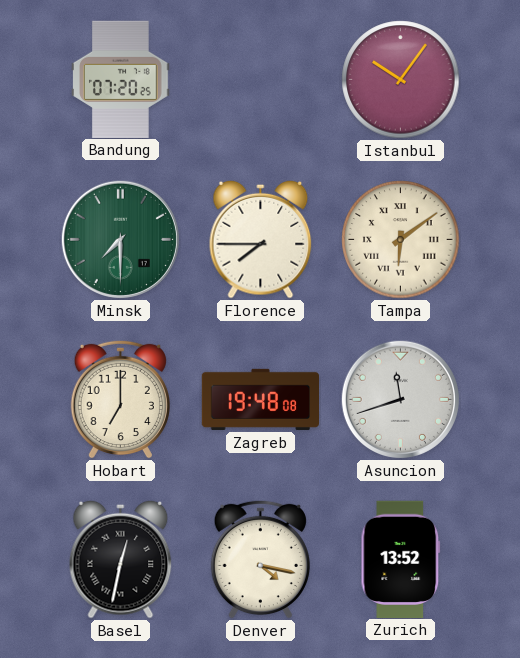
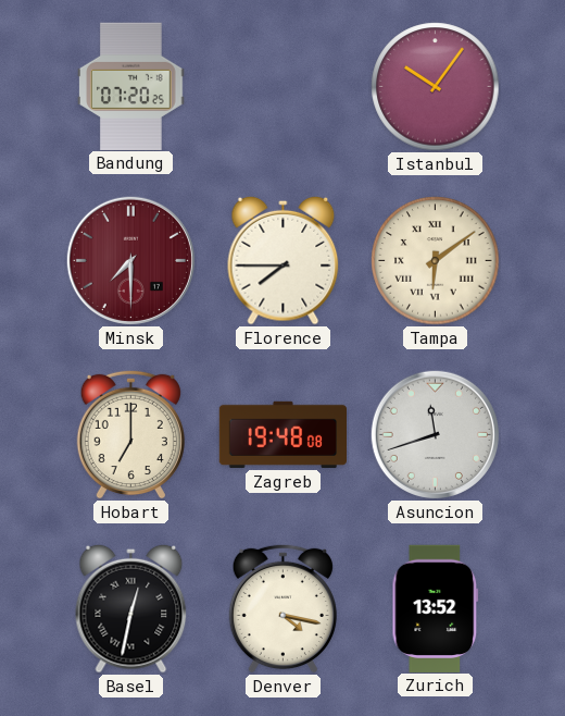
Minsk dial: green -> burgundy (130, 260)
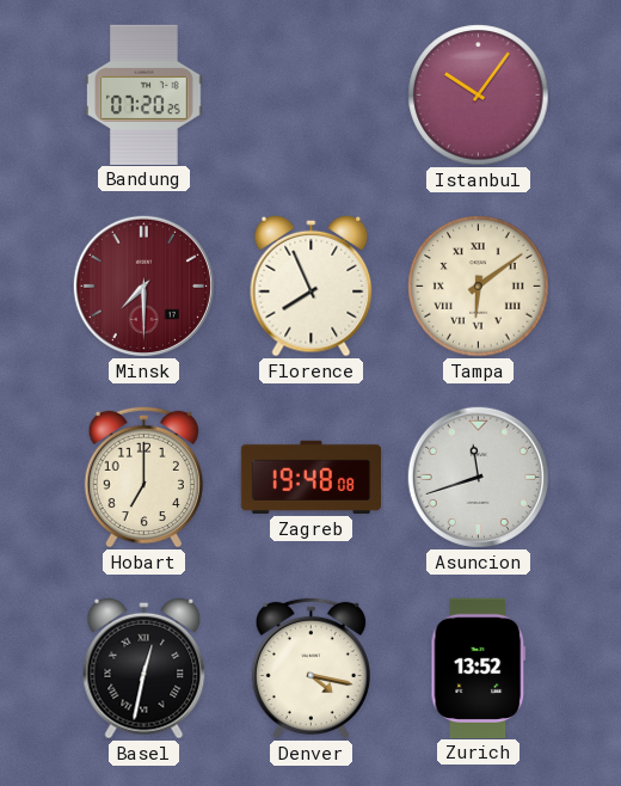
Florence: 7:45 -> 7:56 (312, 285)
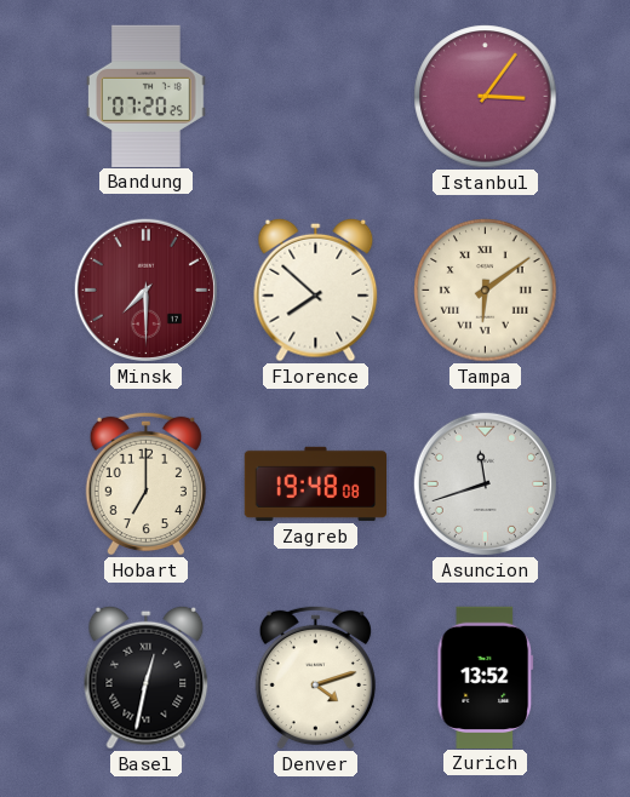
Istanbul: 10:06 -> 3:06 (486, 97)
Florence: 7:56 -> 7:52 (316, 289)
Denver: 4:17 -> 4:12 (315, 677)
